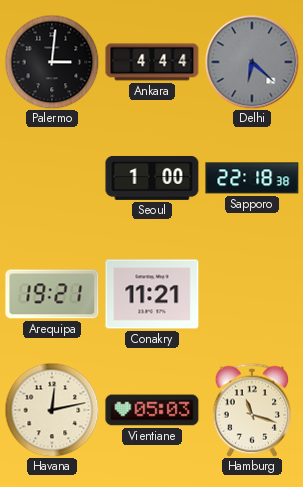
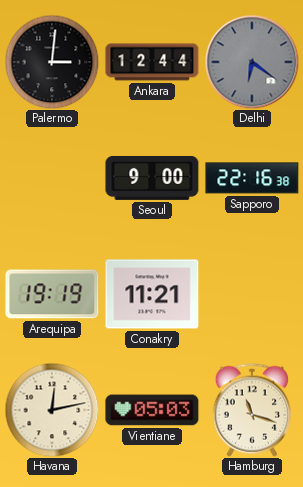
Ankara: 4:44 -> 12:44 (152, 62)
Delhi: 6:22 -> 6:21 (252, 62)
Seoul: 1:00 -> 9:00 (152, 178)
Sapporo: 22:18 -> 22:16 (252, 178)
Arequipa: 19:21 -> 19:19 (52, 294)
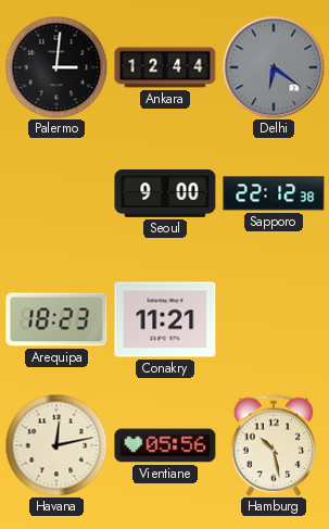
Sapporo: 22:16 -> 22:12 (274, 193)
Arequipa: 19:19 -> 18:23 (56, 319)
Vientiane: 05:03 -> 05:56 (165, 445)
Hamburg: 11:18 -> 10:28 (273, 445)
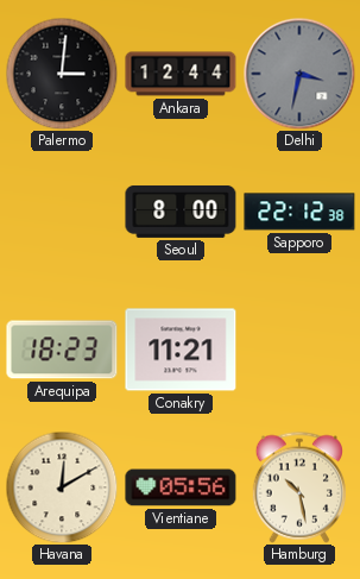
Delhi: 6:21 -> 3:32 (299, 74)
Seoul: 9:00 -> 8:00 (181, 212)
Havana: 12:13 -> 12:10 (62, 487)
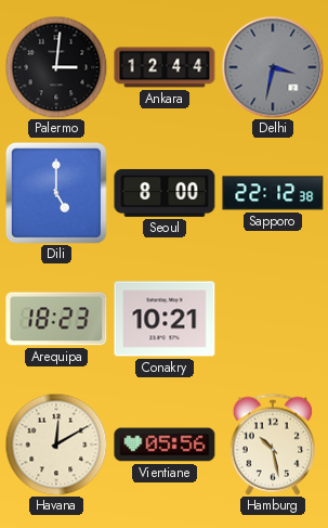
Dili: none -> 5:00 (56, 193)
Conakry: 11:21 -> 10:21 (165, 319)
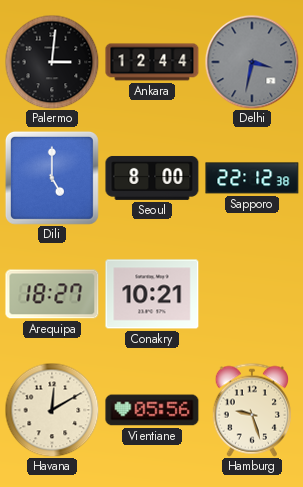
Arequipa: 18:23 -> 18:27 (52, 294)
Hamburg: 10:28 -> 9:27 (251, 410)
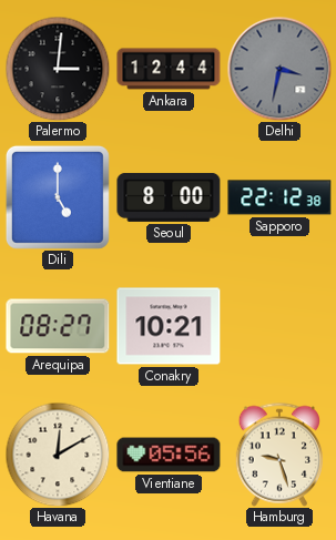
Arequipa: 18:27 -> 08:27 (58, 326)
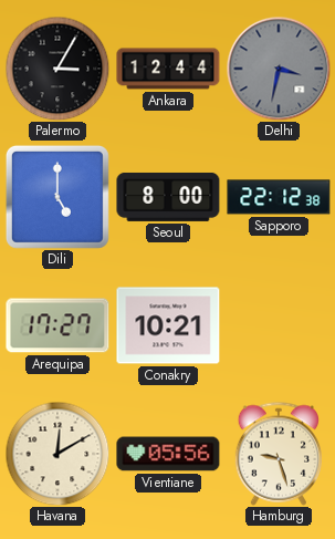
Palermo: 3:01 -> 3:05 (57, 69)
Arequipa: 08:27 -> 17:27 (57, 325)
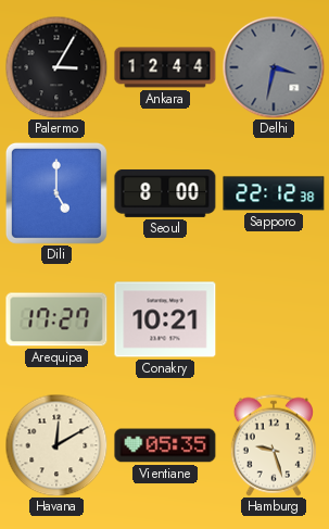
Vientiane: 05:56 -> 05:35 (165, 445)
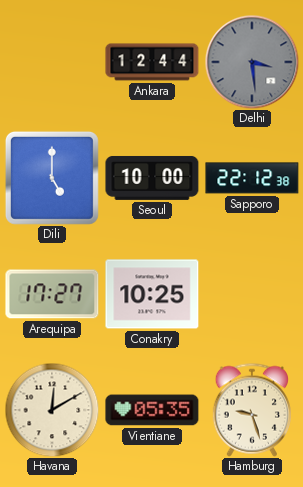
Palermo: 3:05 -> none (56, 67)
Delhi: 3:32 -> 3:29 (252, 62)
Seoul: 8:00 -> 10:00 (152, 178)
Conakry: 10:21 -> 10:25 (152, 294)
